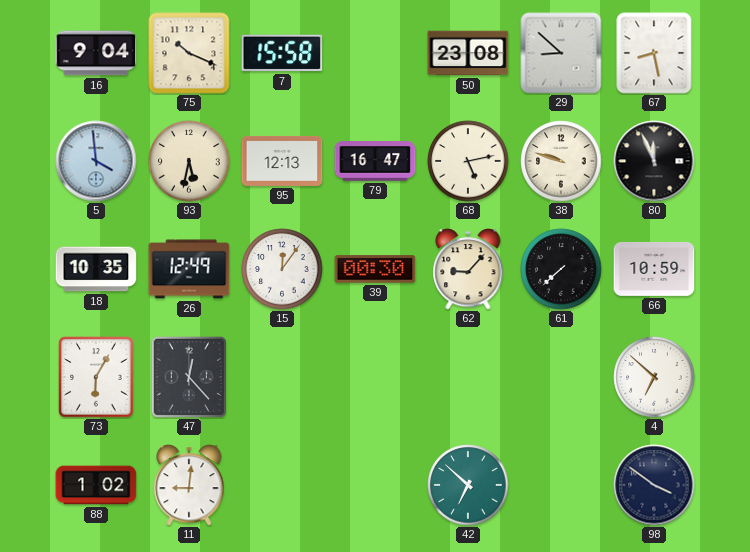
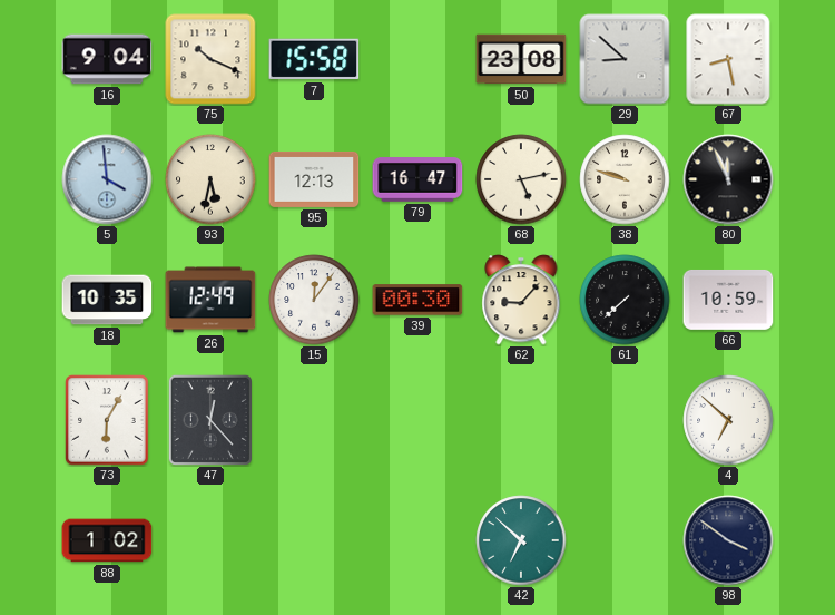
11: 9:01 -> none (189, 485)
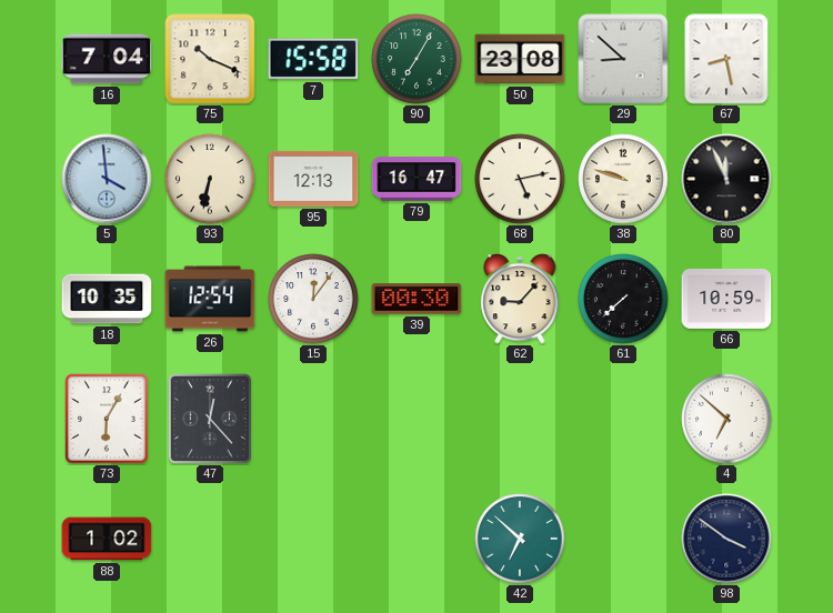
16: 9:04 -> 7:04 (107, 59)
90: none -> 7:05 (416, 59)
93: 5:32 -> 6:32 (210, 179)
26: 12:49 -> 12:54 (210, 299)
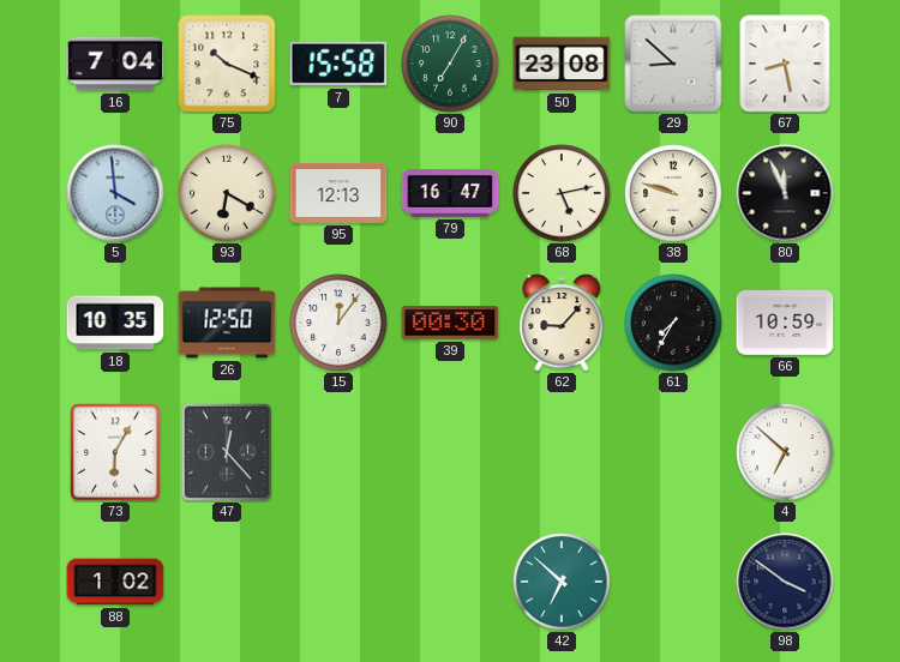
93: 6:32 -> 6:20 (227, 193)
26: 12:54 -> 12:50 (227, 323)
61: 7:38 -> 7:35 (673, 323)
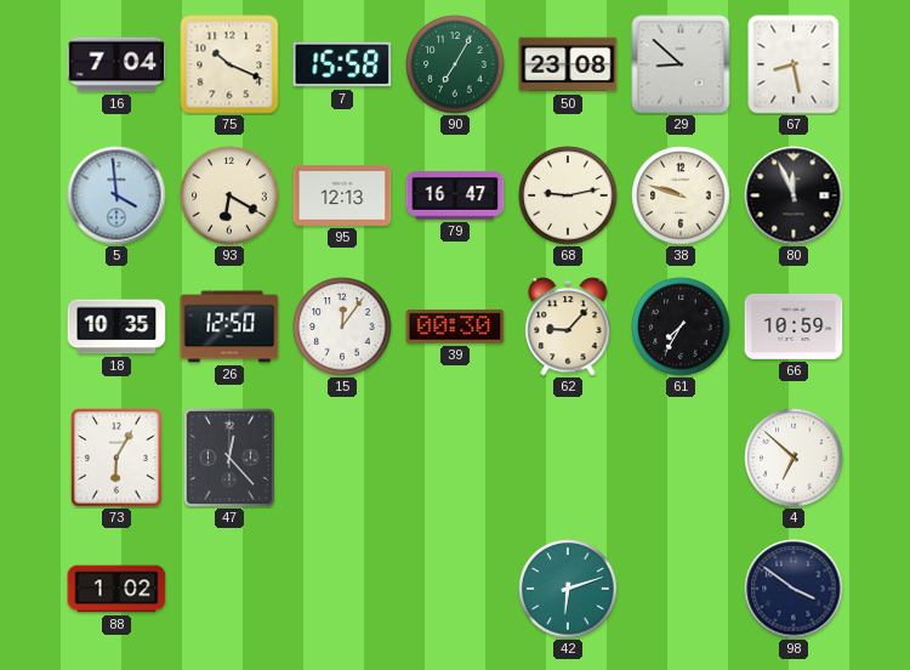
68: 5:13 -> 9:13 (568, 195)
42: 6:52 -> 6:12 (568, 589)
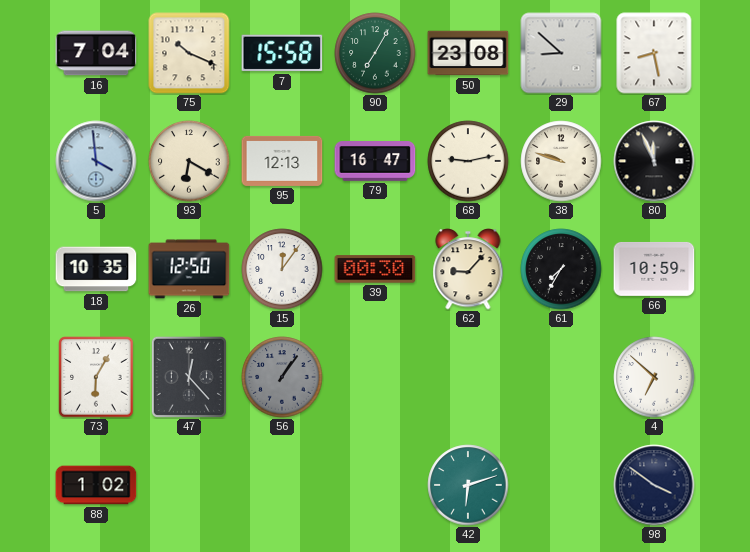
56: none -> 1:06 (282, 377)
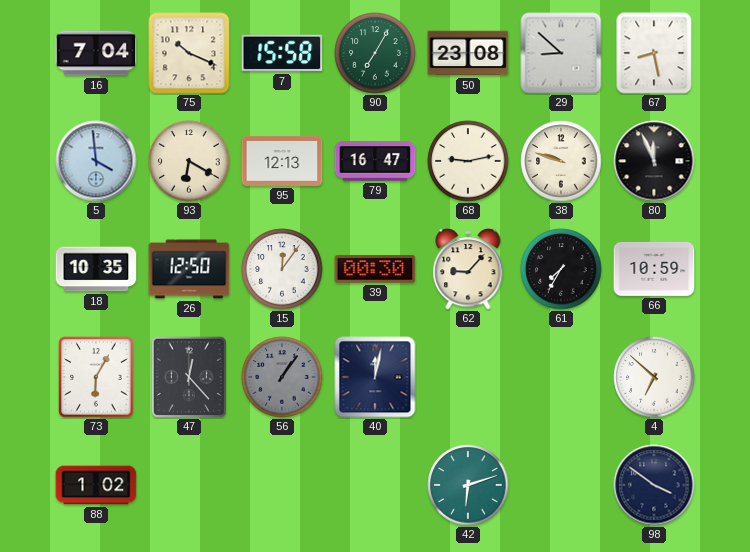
40: none -> 12:02 (375, 377)
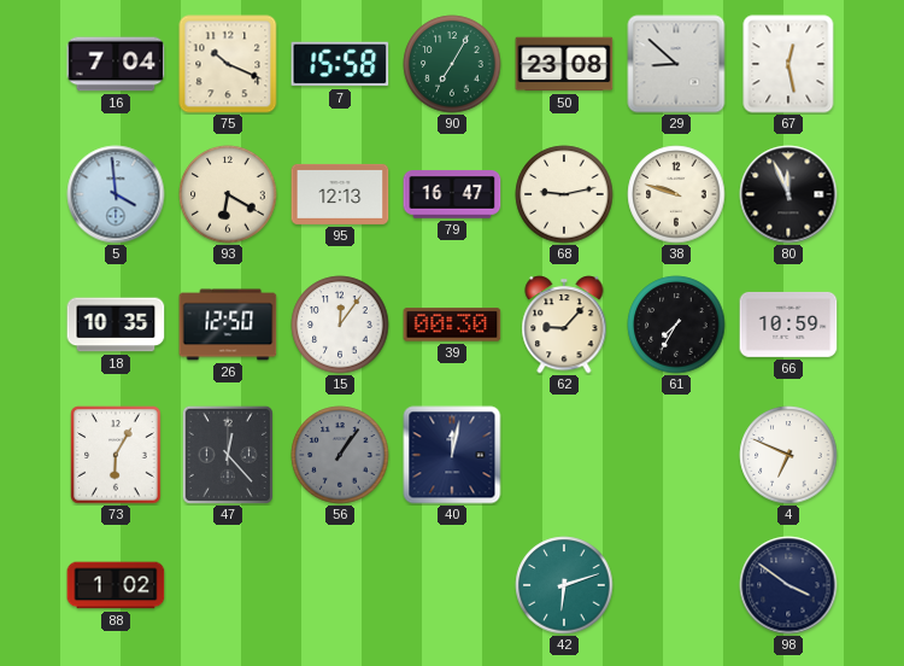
67: 8:28 -> 12:28 (788, 64)
4: 6:52 -> 6:49 (788, 455)
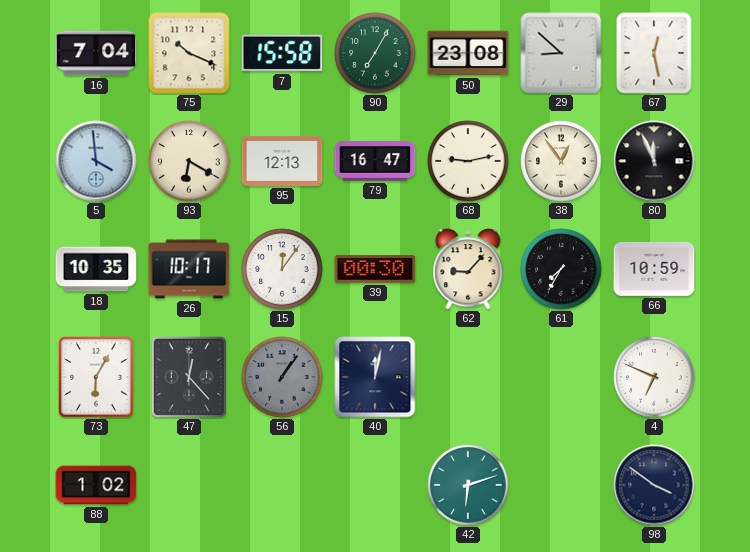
38: 9:48 -> 12:54 (561, 161)
26: 12:50 -> 10:17 (189, 269)
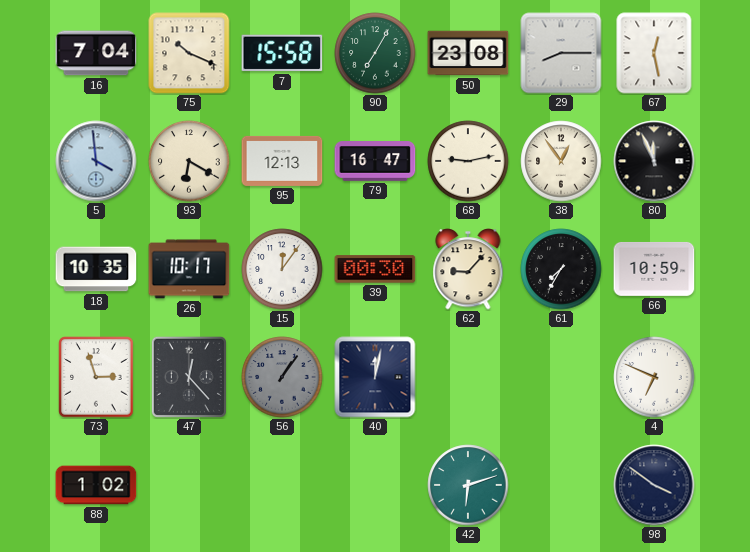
29: 8:52 -> 8:15 (561, 53)
73: 6:05 -> 2:57 (96, 377)
